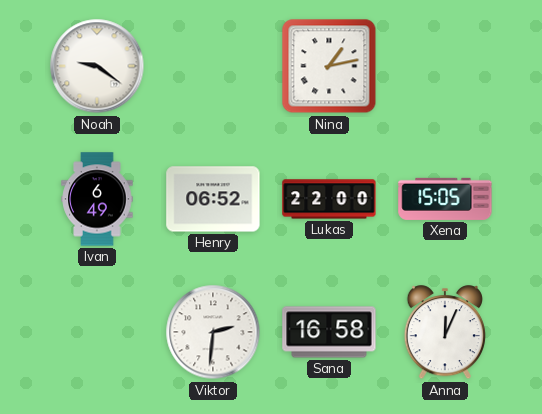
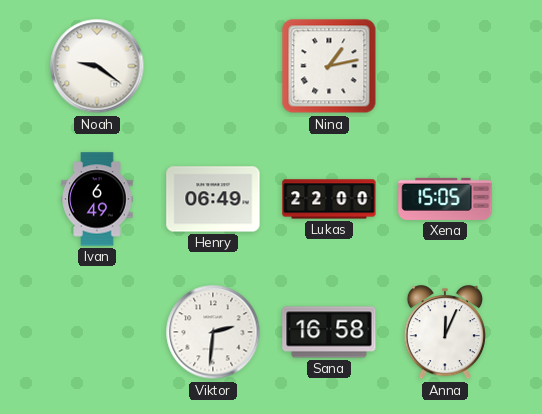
Henry: 06:52 -> 06:49 (213, 199)
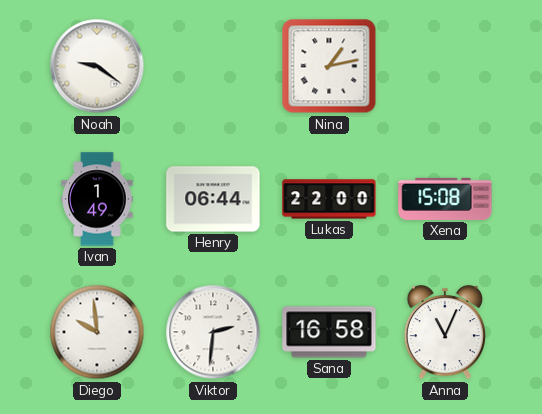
Ivan: 6:49 -> 1:49 (97, 199)
Henry: 06:49 -> 06:44 (213, 199)
Xena: 15:05 -> 15:08 (445, 199)
Diego: none -> 9:59 (97, 332)
Anna: 12:04 -> 11:04 (445, 333)
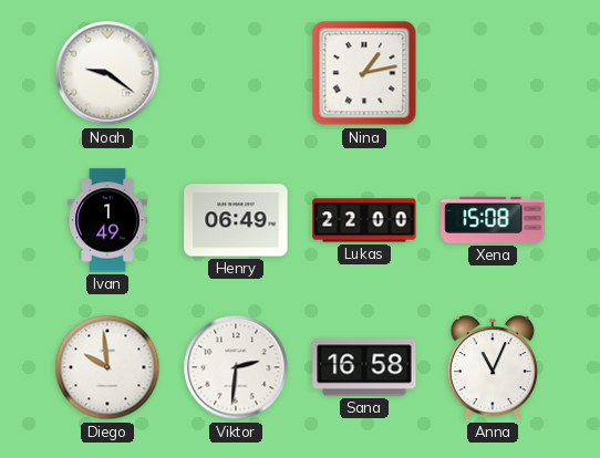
Henry: 06:44 -> 06:49 (236, 220)
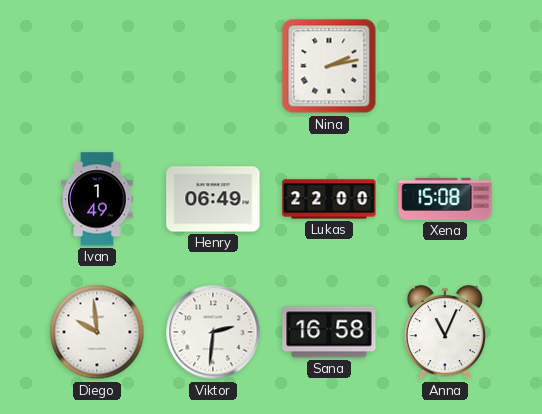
Noah: 9:21 -> none (107, 73)
Nina: 1:13 -> 2:13 (329, 66)
